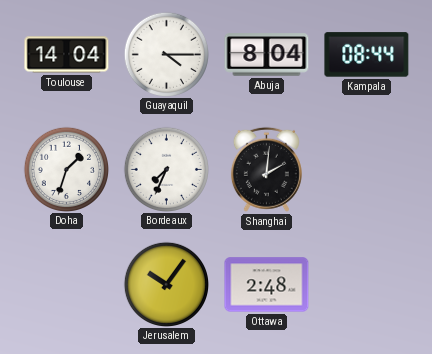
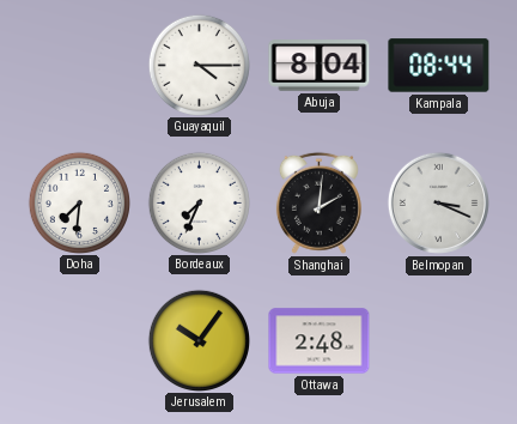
Toulouse: 14:04 -> none (67, 55)
Doha: 1:33 -> 7:31 (79, 202)
Belmopan: none -> 3:19 (438, 202)
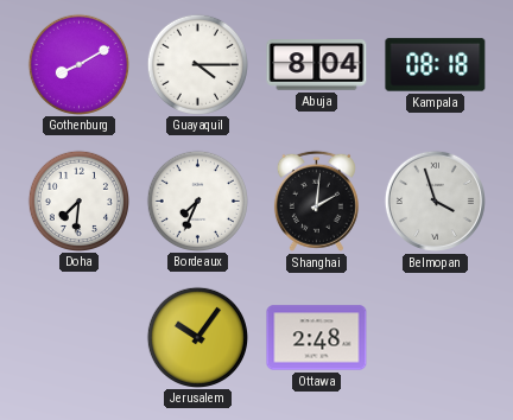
Gothenburg: none -> 8:10 (78, 64)
Kampala: 08:44 -> 08:18 (436, 65)
Belmopan: 3:19 -> 3:57 (435, 201)
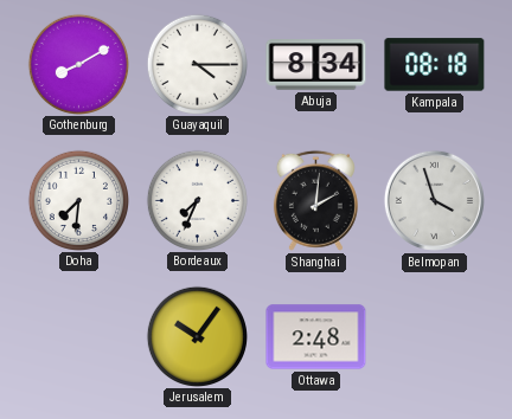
Abuja: 8:04 -> 8:34 (316, 65)
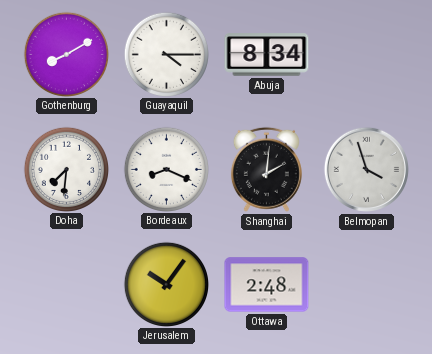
Kampala: 08:18 -> none (435, 65)
Bordeaux: 7:34 -> 8:19 (166, 169)
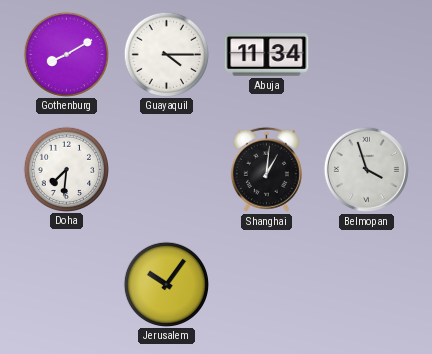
Abuja: 8:34 -> 11:34 (267, 55)
Bordeaux: 8:19 -> none (166, 169)
Shanghai: 2:01 -> 1:01 (266, 169)
Ottawa: 2:48 -> none (267, 285)
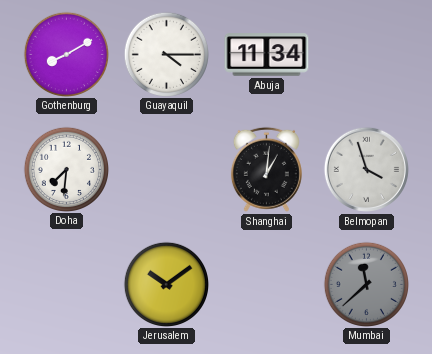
Jerusalem: 10:06 -> 10:09 (166, 284)
Mumbai: none -> 11:38 (366, 284)
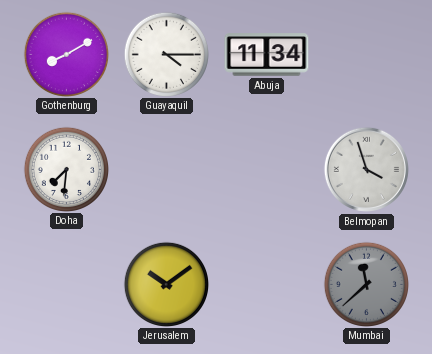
Shanghai: 1:01 -> none (266, 169)
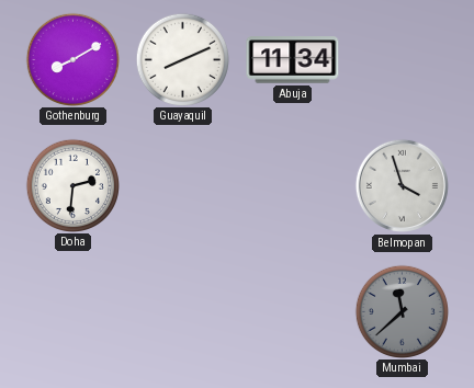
Guayaquil: 4:15 -> 8:11 (182, 59)
Doha: 7:31 -> 2:31 (72, 185)
Jerusalem: 10:09 -> none (166, 284)
